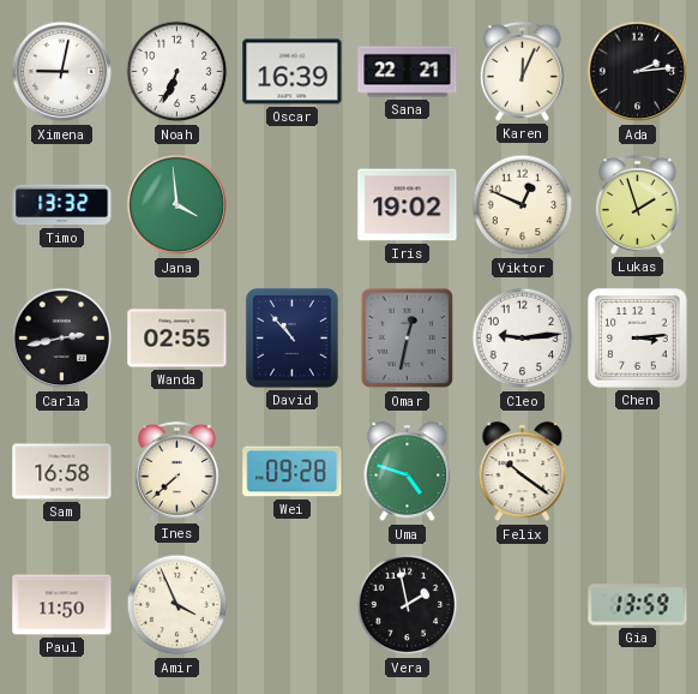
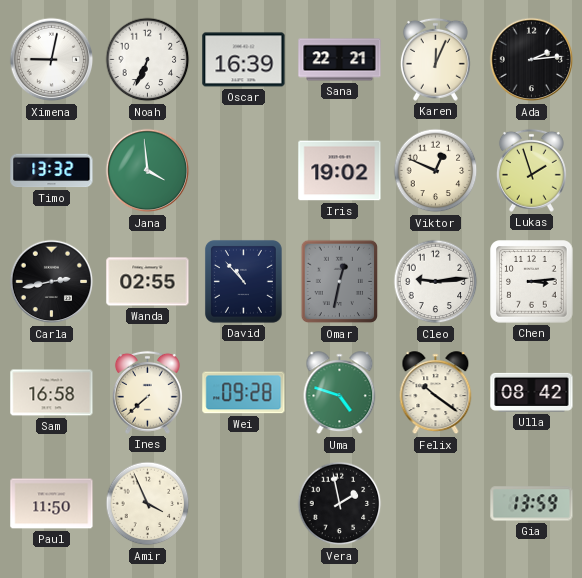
Ulla: none -> 08:42 (532, 392)
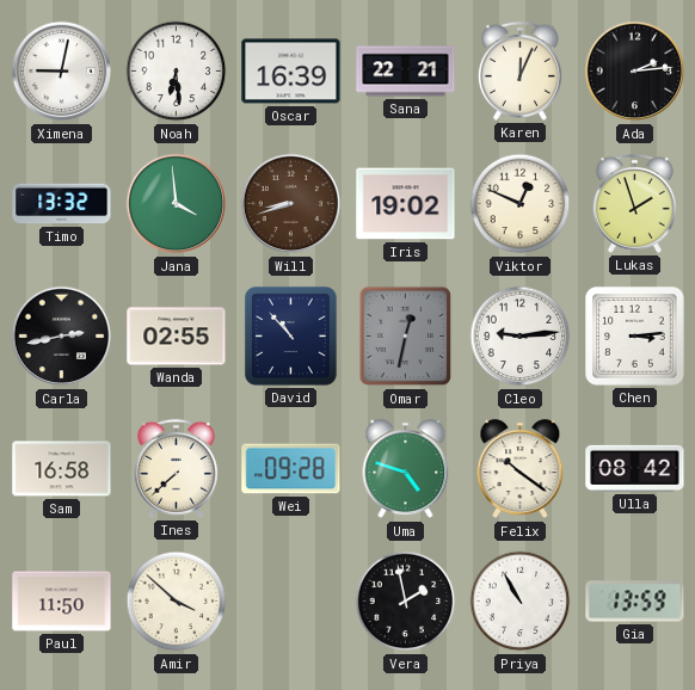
Noah: 6:34 -> 6:29 (177, 72)
Will: none -> 8:42 (291, 204)
Amir: 3:56 -> 3:52 (177, 602)
Priya: none -> 10:55 (521, 602)
